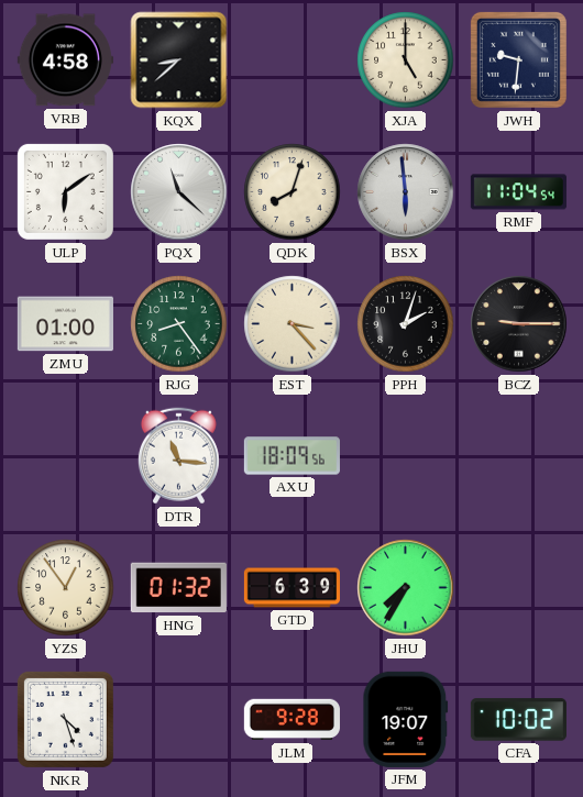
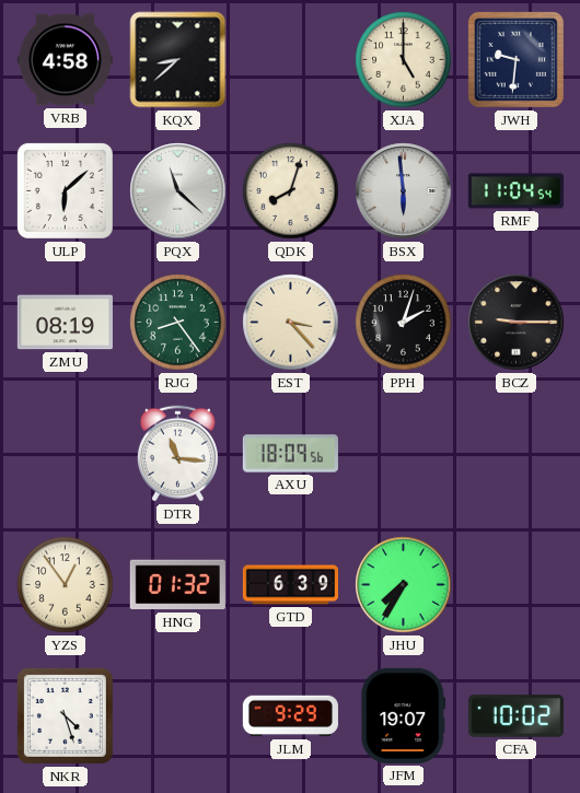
ULP: 6:09 -> 6:08 (65, 190)
ZMU: 01:00 -> 08:19 (65, 323)
JLM: 9:28 -> 9:29 (290, 716)
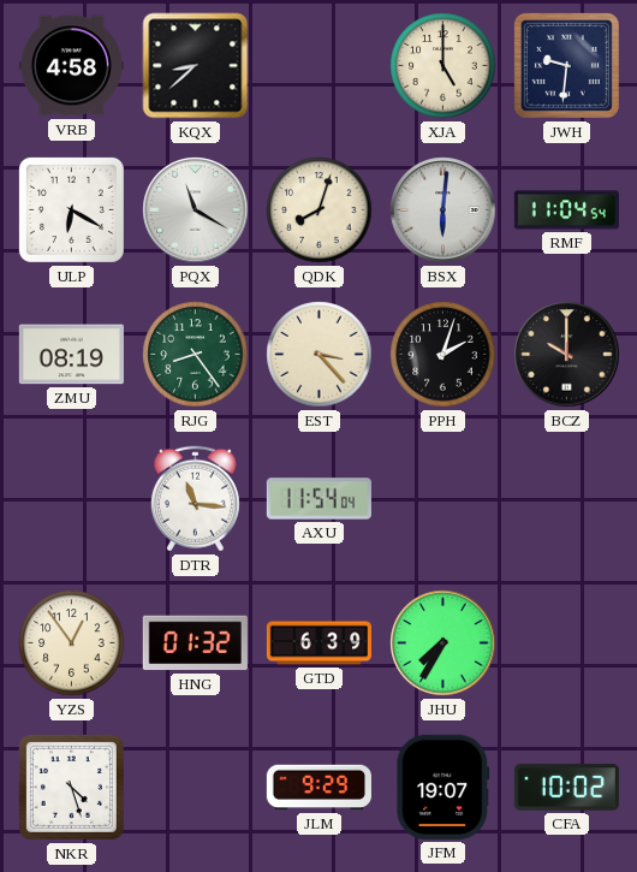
ULP: 6:08 -> 6:20 (71, 209)
PQX: 11:22 -> 11:20 (196, 210)
BSX: 5:59 -> 6:01 (443, 210)
BCZ: 9:15 -> 10:00 (567, 355)
AXU: 18:09 -> 11:54 (318, 499)
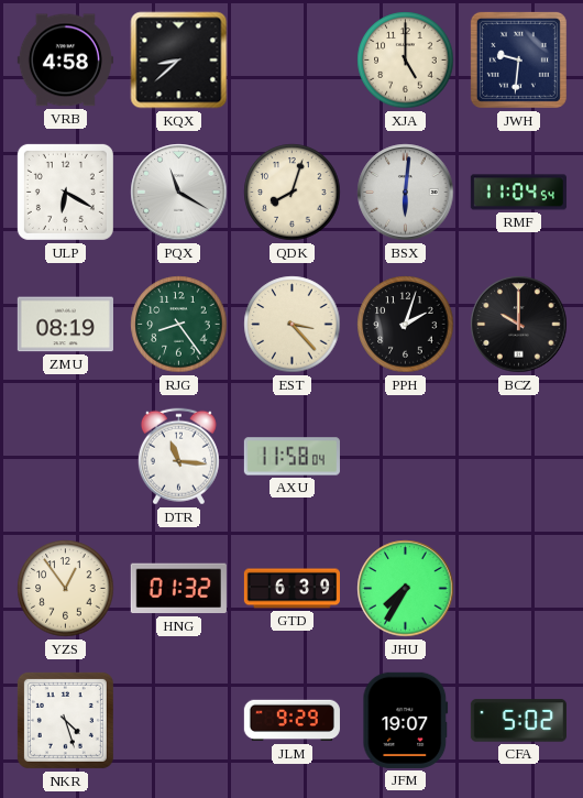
AXU: 11:54 -> 11:58 (291, 457)
CFA: 10:02 -> 5:02 (518, 721)
